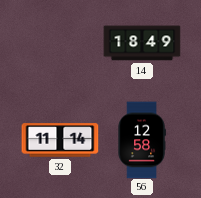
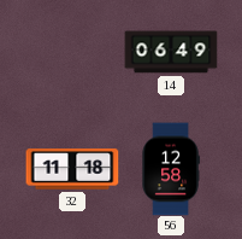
14: 18:49 -> 06:49 (171, 52)
32: 11:14 -> 11:18 (72, 169)
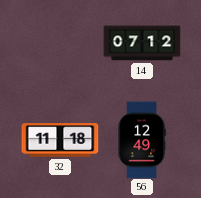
14: 06:49 -> 07:12 (142, 43)
56: 12:58 -> 12:49 (142, 140)
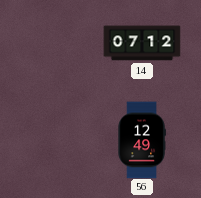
32: 11:18 -> none (60, 140)
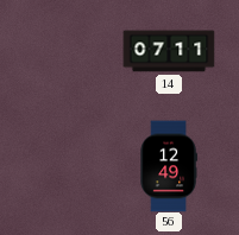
14: 07:12 -> 07:11 (169, 51)
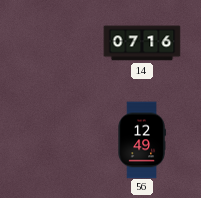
14: 07:11 -> 07:16 (142, 43)
